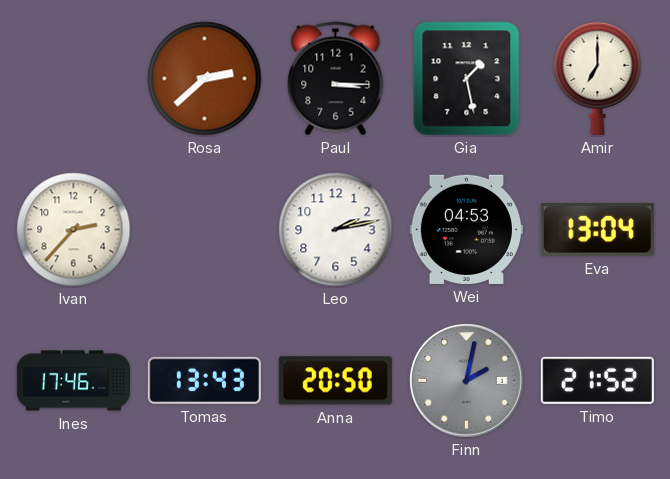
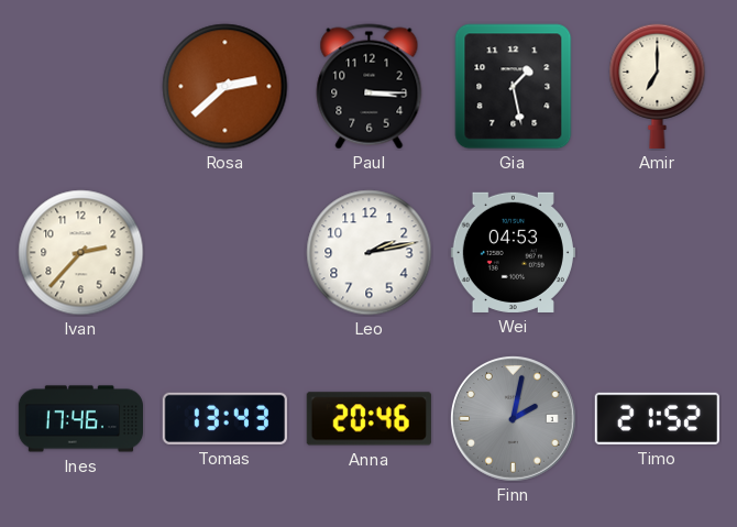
Eva: 13:04 -> none (597, 230)
Anna: 20:50 -> 20:46 (369, 419)
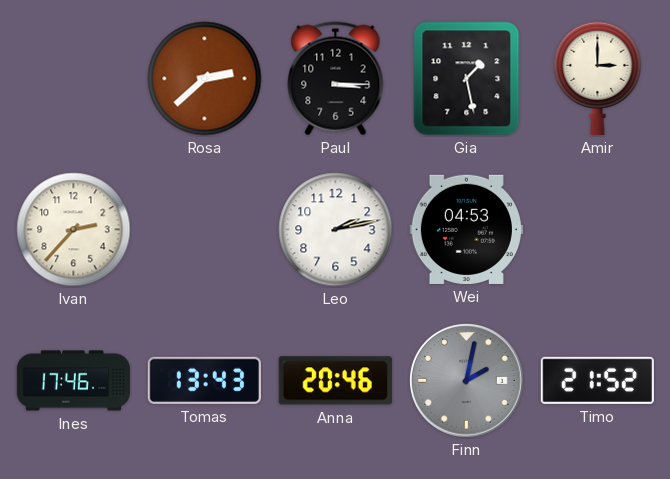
Amir: 7:00 -> 3:00 (598, 78)
